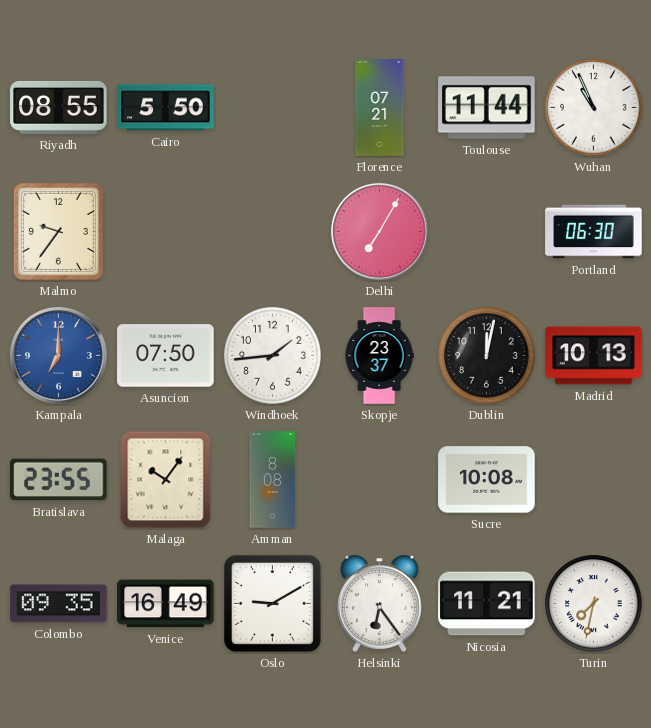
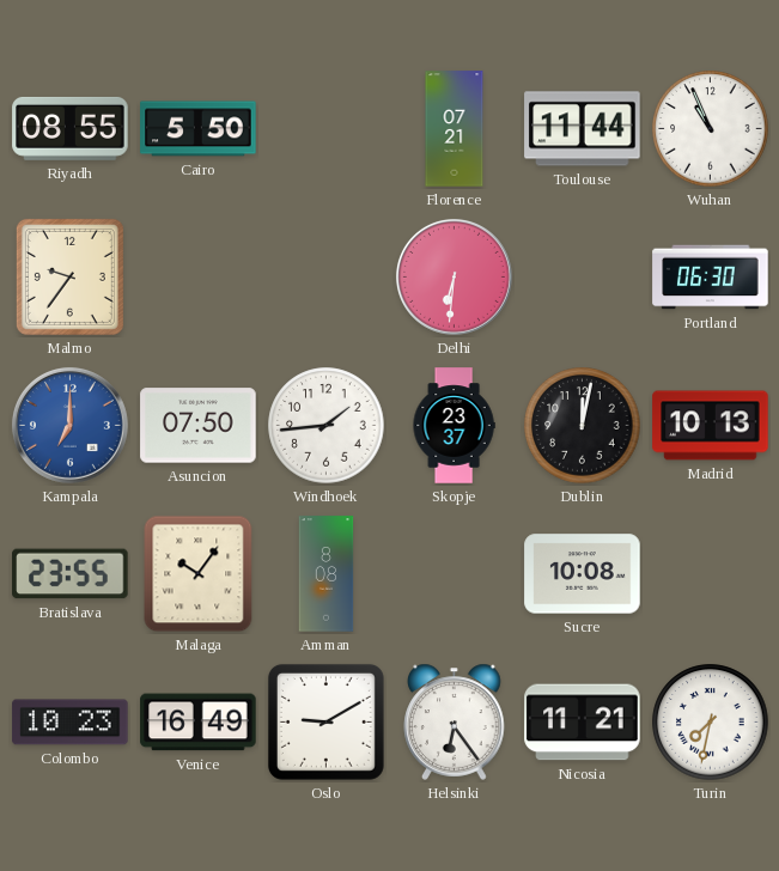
Delhi: 7:05 -> 6:31 (454, 278)
Colombo: 09:35 -> 10:23 (71, 723)
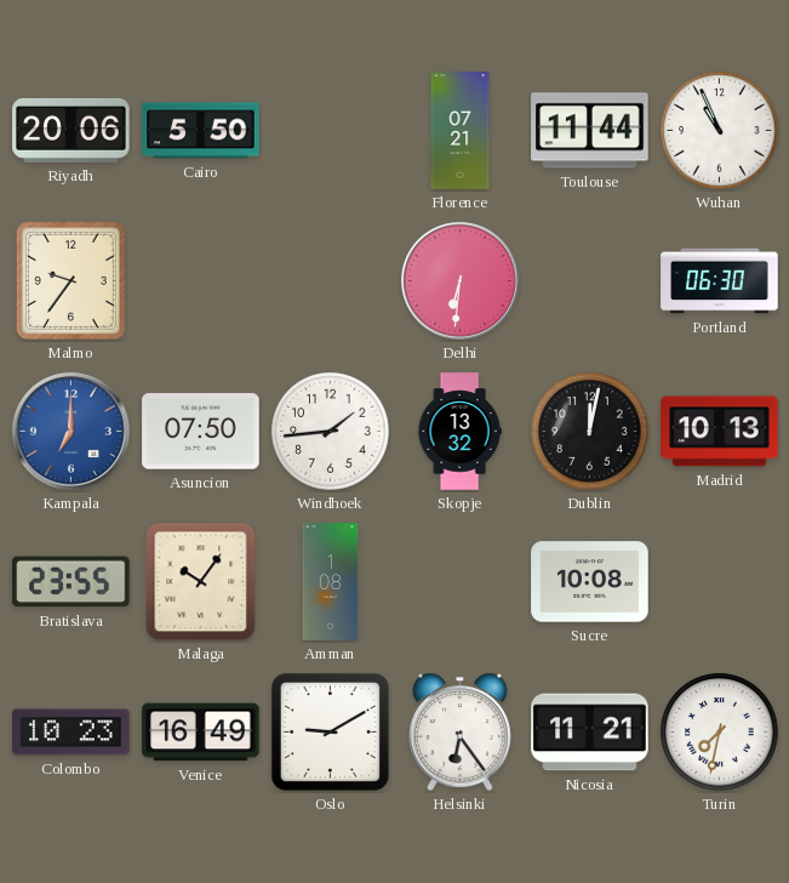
Riyadh: 08:55 -> 20:06 (72, 130)
Skopje: 23:37 -> 13:32 (459, 432)
Amman: 8:08 -> 1:08 (331, 582)
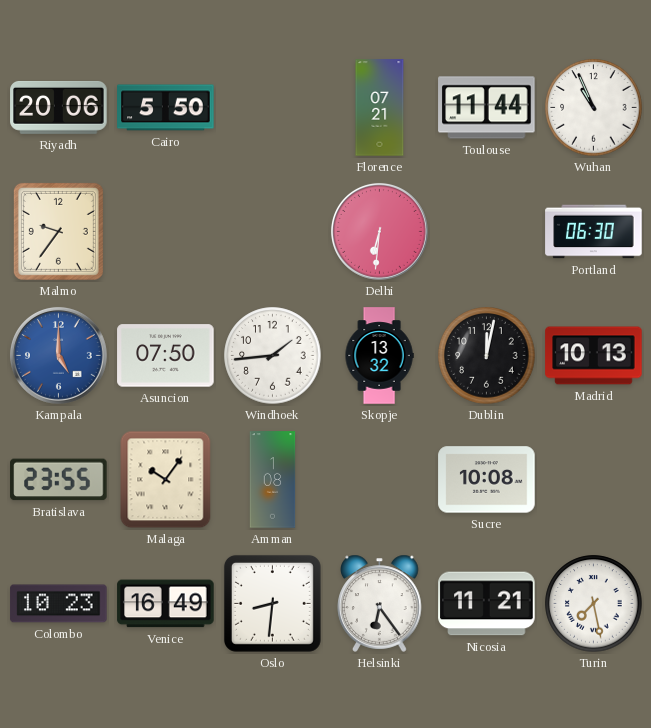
Kampala: 7:00 -> 5:00 (58, 356)
Oslo: 9:10 -> 8:31 (272, 603)
Turin: 7:32 -> 7:28 (594, 604)
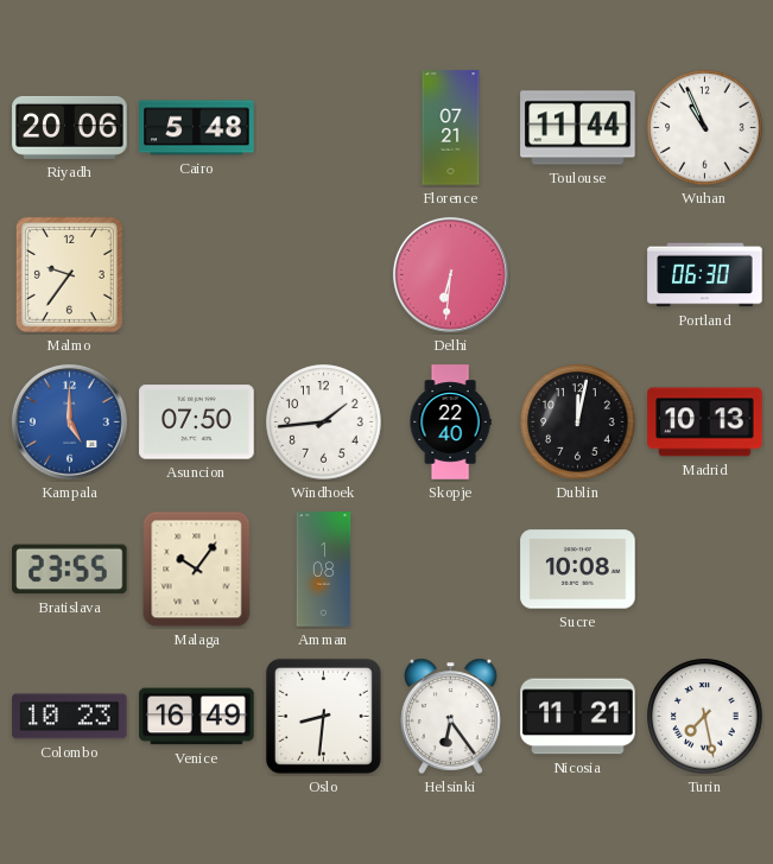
Cairo: 5:50 -> 5:48 (197, 128)
Skopje: 13:32 -> 22:40 (450, 423)
